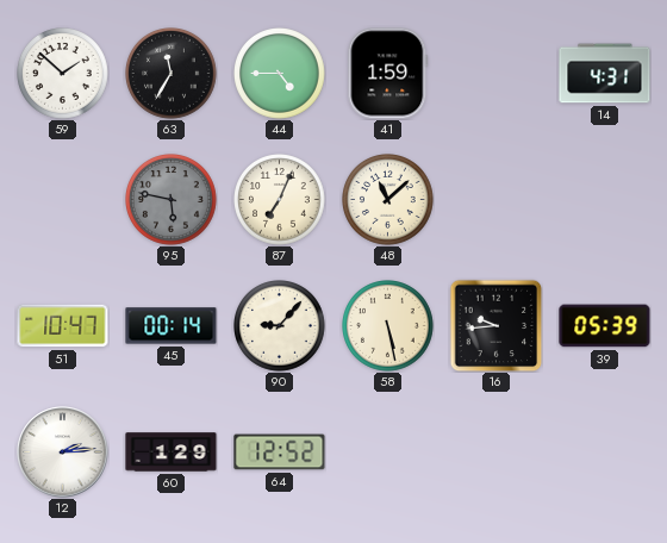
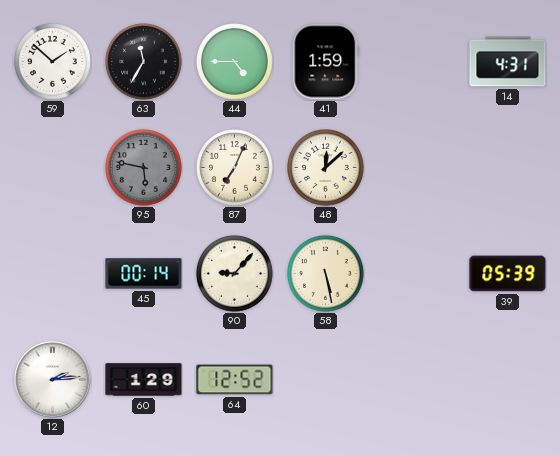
48: 11:08 -> 12:08 (326, 168)
51: 10:47 -> none (63, 326)
16: 9:44 -> none (495, 325)
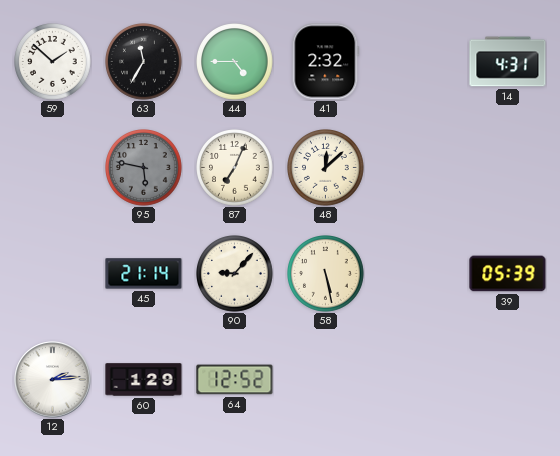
41: 1:59 -> 2:32 (326, 62)
45: 00:14 -> 21:14 (144, 274)
